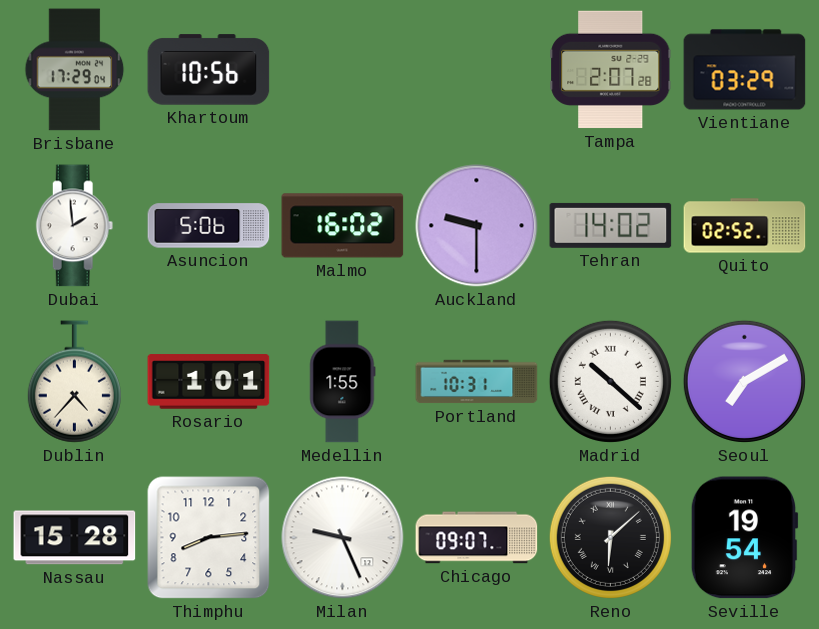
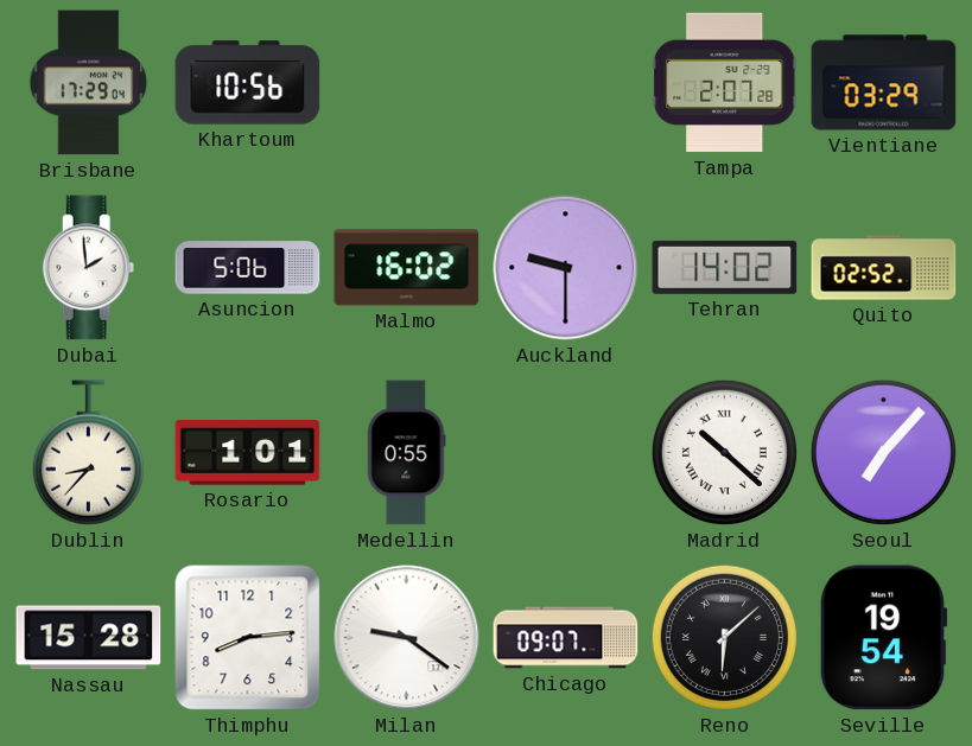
Dublin: 4:37 -> 8:37 (88, 453)
Medellin: 1:55 -> 0:55 (407, 453)
Portland: 10:31 -> none (477, 382)
Seoul: 7:10 -> 7:07 (883, 452)
Milan: 9:26 -> 9:21 (407, 638)
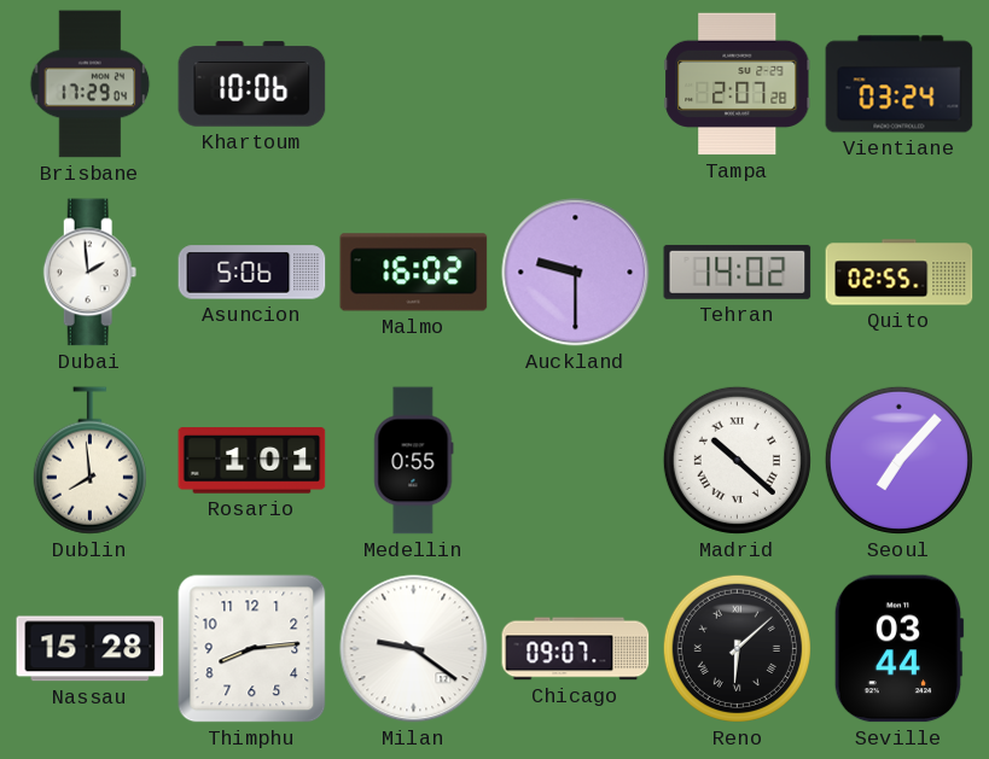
Khartoum: 10:56 -> 10:06 (252, 84)
Vientiane: 03:29 -> 03:24 (900, 84)
Quito: 02:52 -> 02:55 (900, 273)
Dublin: 8:37 -> 7:59 (89, 461)
Seville: 19:54 -> 03:44 (898, 649)
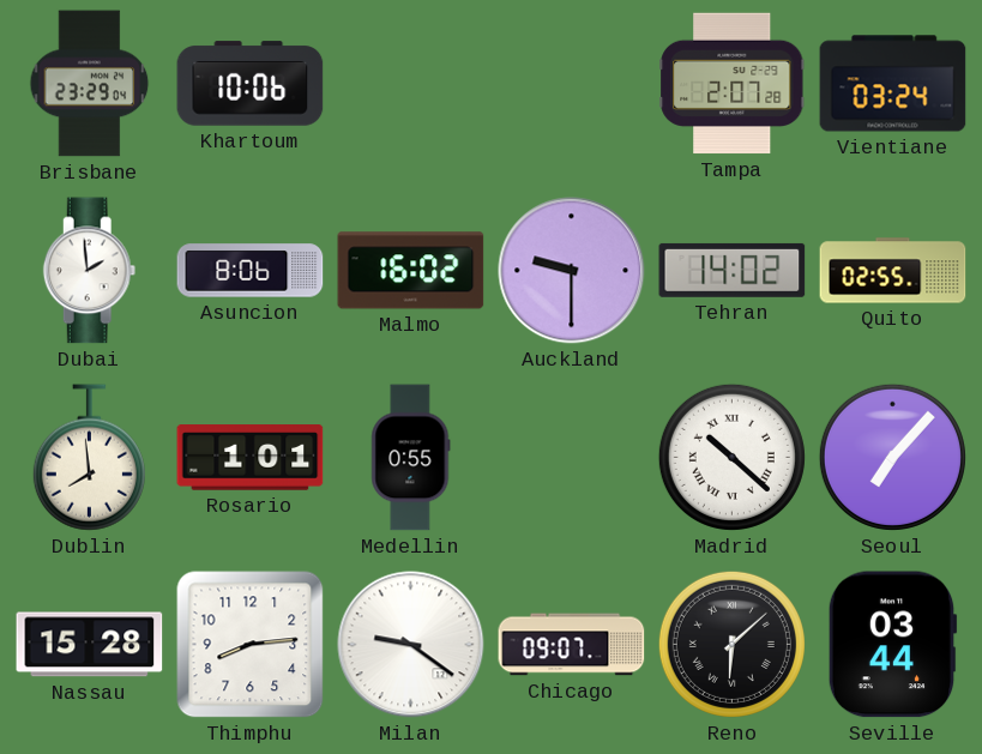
Brisbane: 17:29 -> 23:29 (90, 84)
Asuncion: 5:06 -> 8:06 (251, 271)
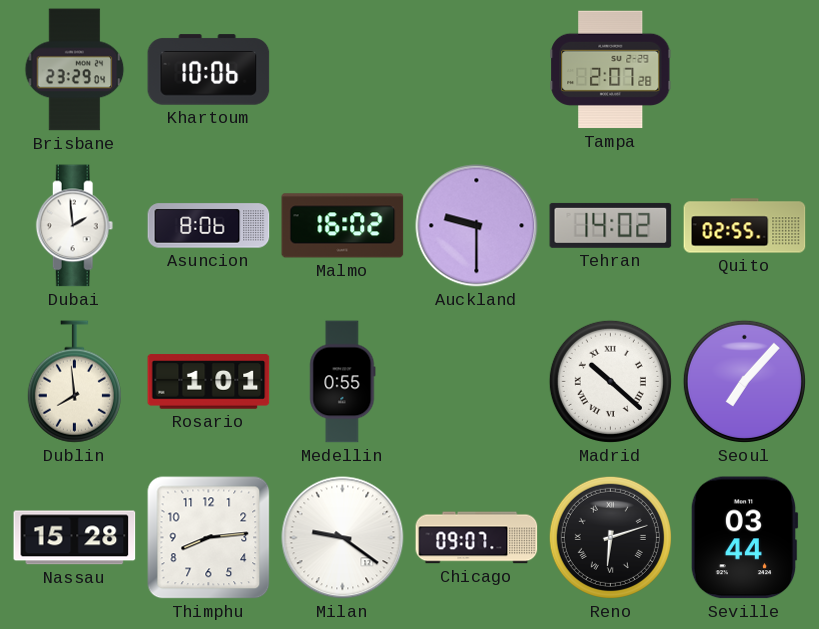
Vientiane: 03:24 -> none (893, 84)
Reno: 6:08 -> 6:12 (610, 537)
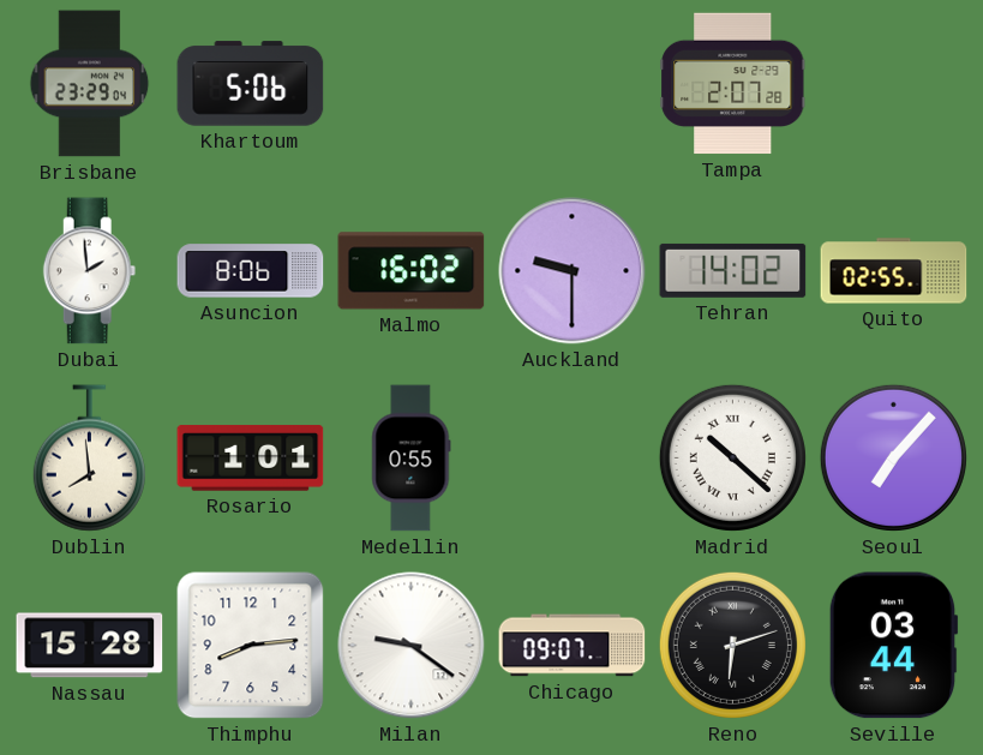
Khartoum: 10:06 -> 5:06 (251, 84)
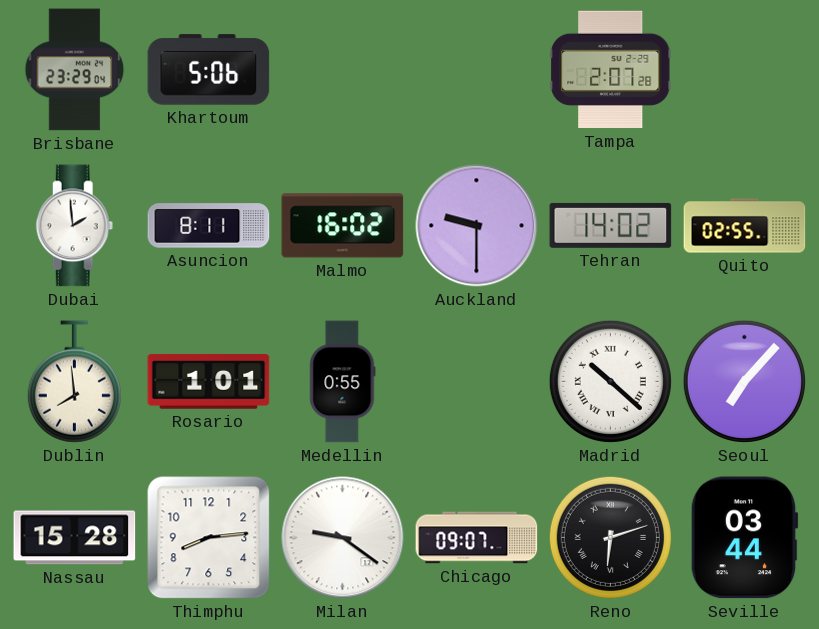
Asuncion: 8:06 -> 8:11 (209, 226)
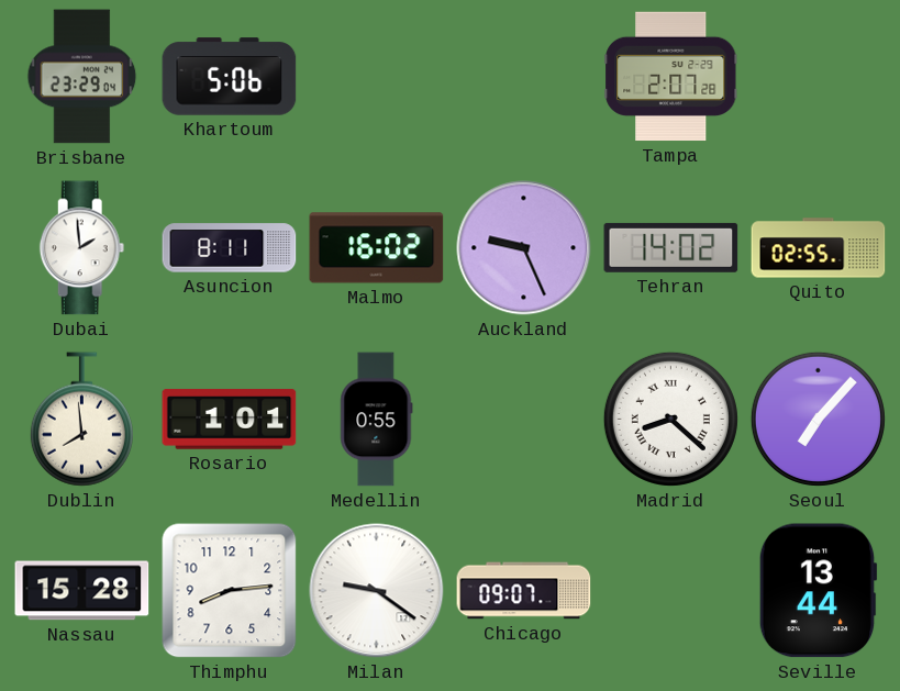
Auckland: 9:30 -> 9:26 (524, 248)
Madrid: 10:22 -> 8:22 (670, 419)
Reno: 6:12 -> none (610, 537)
Seville: 03:44 -> 13:44 (818, 591)
